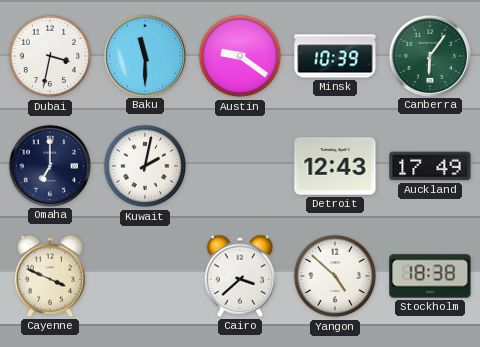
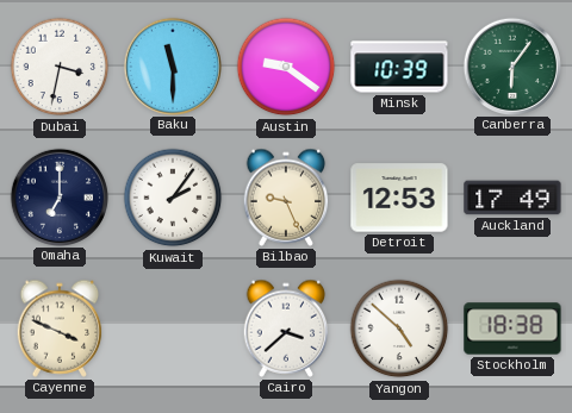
Kuwait: 2:02 -> 2:06 (173, 198)
Bilbao: none -> 9:26 (286, 198)
Detroit: 12:43 -> 12:53 (399, 198)
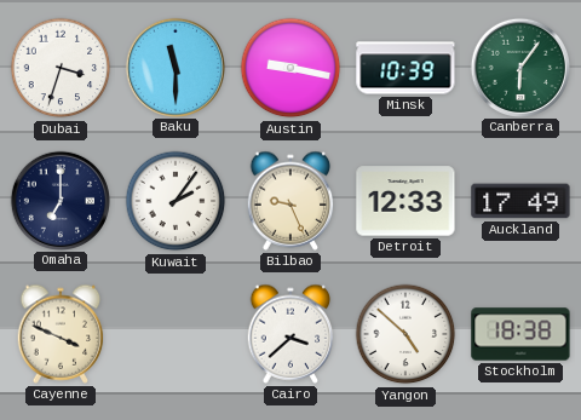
Dubai: 3:32 -> 3:33 (61, 68)
Austin: 9:21 -> 9:17 (290, 68)
Detroit: 12:53 -> 12:33 (405, 201)
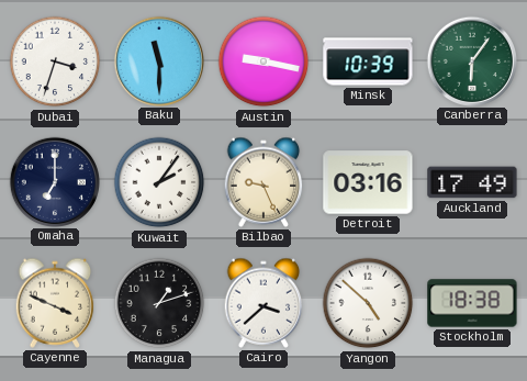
Detroit: 12:33 -> 03:16 (368, 182)
Managua: none -> 1:12 (159, 303)
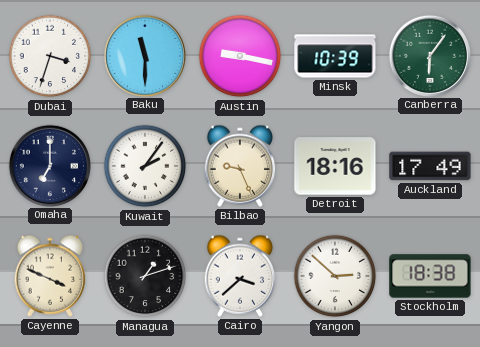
Detroit: 03:16 -> 18:16 (335, 166)
Yangon: 4:52 -> 2:52 (335, 276)
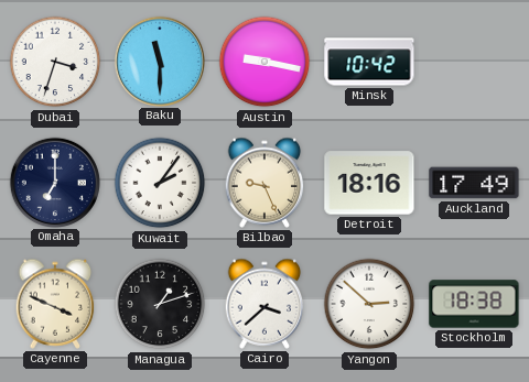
Minsk: 10:39 -> 10:42 (369, 62)
Canberra: 6:06 -> none (429, 55)
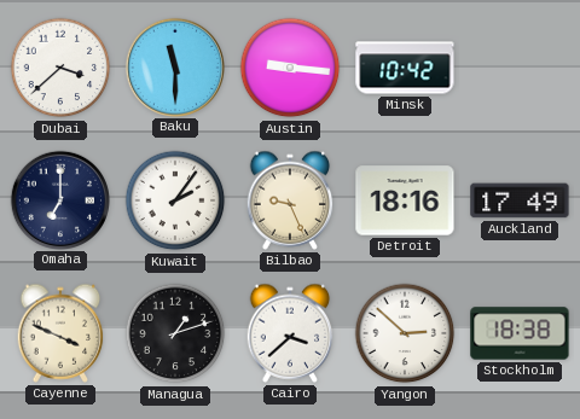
Dubai: 3:33 -> 3:38 (60, 68)
Austin: 9:17 -> 9:16 (290, 68)
